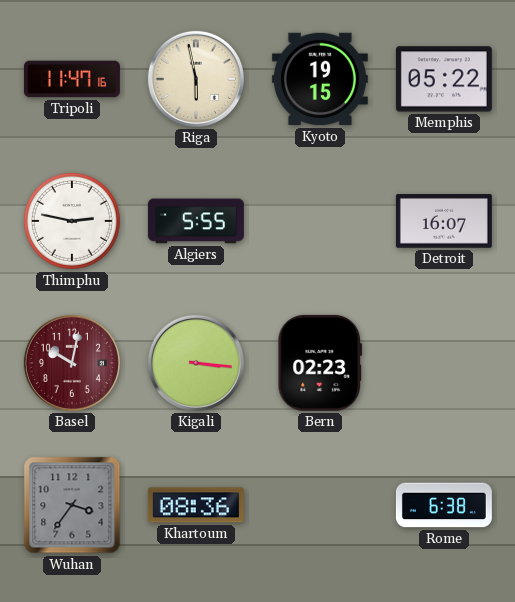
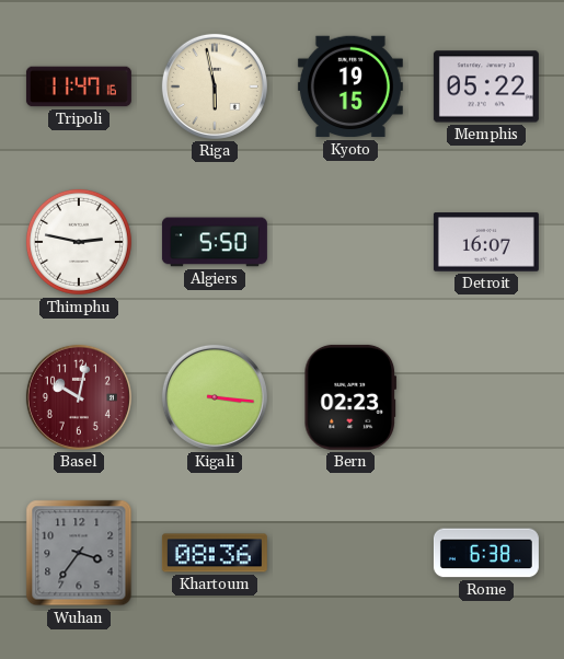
Algiers: 5:55 -> 5:50 (215, 242)
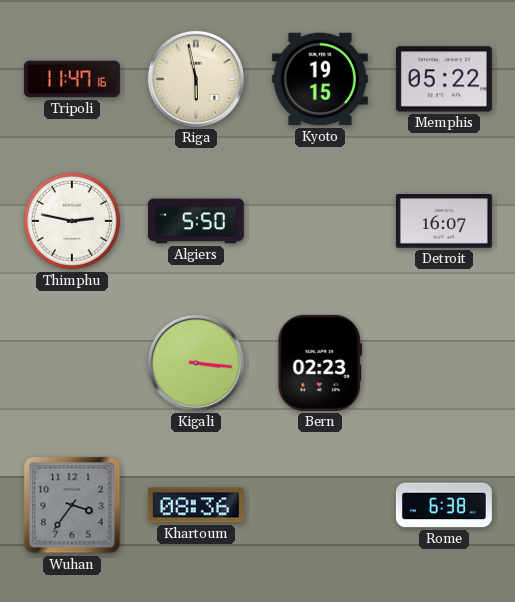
Basel: 10:02 -> none (79, 397)
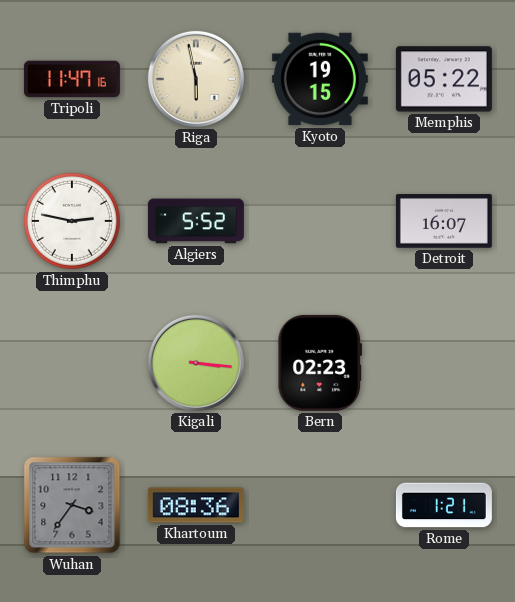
Algiers: 5:50 -> 5:52 (196, 221)
Rome: 6:38 -> 1:21 (444, 505)
